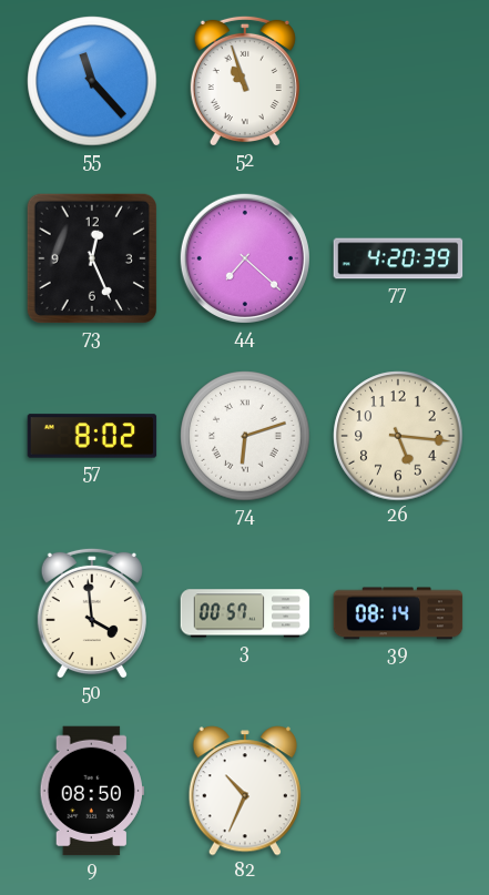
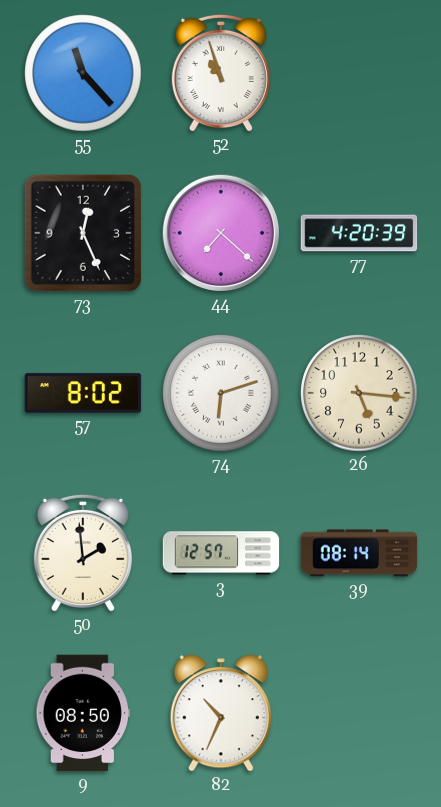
50: 3:59 -> 1:59 (83, 553)
3: 00:57 -> 12:57 (221, 553)
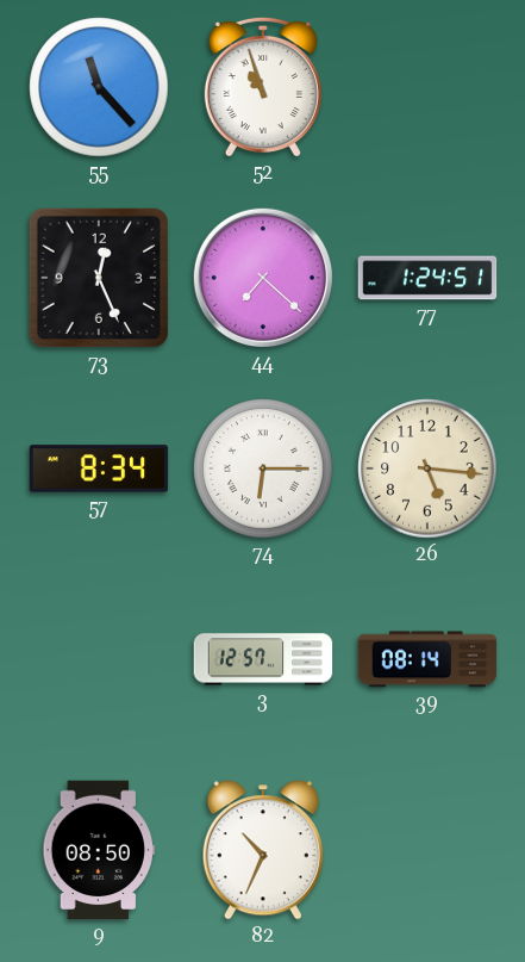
77: 4:20 -> 1:24 (427, 278)
57: 8:02 -> 8:34 (99, 468)
74: 6:12 -> 6:15 (263, 468)
50: 1:59 -> none (83, 553)
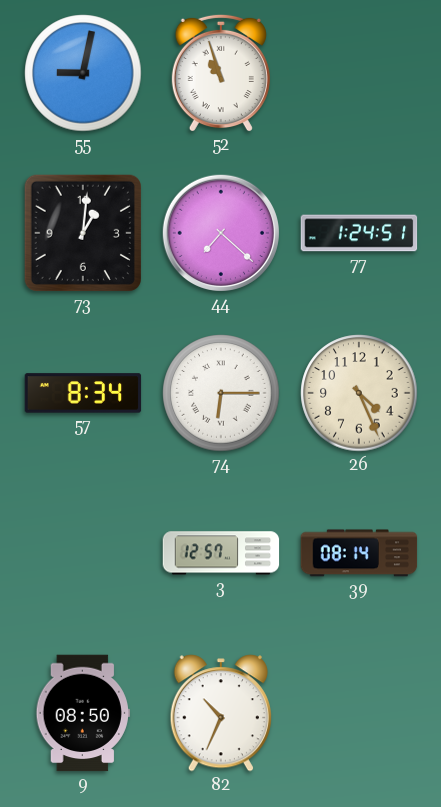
55: 11:23 -> 9:02 (83, 73)
73: 12:26 -> 1:01 (83, 233)
26: 5:16 -> 4:26 (359, 393)
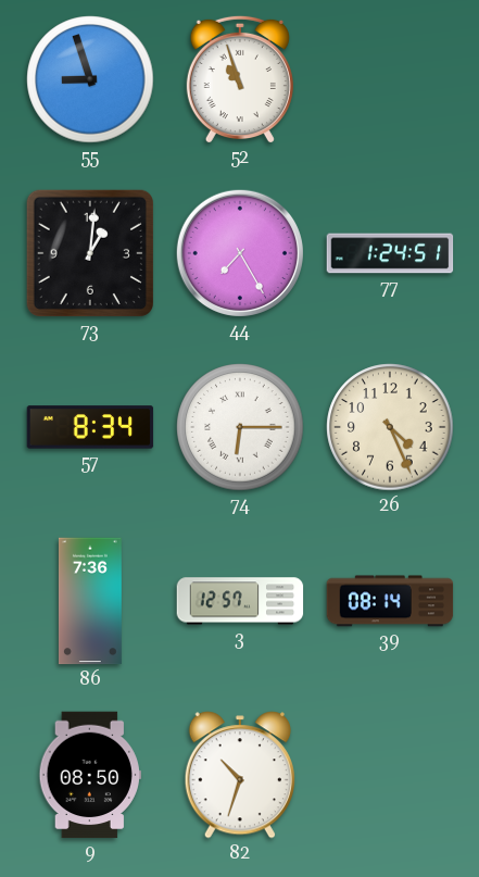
55: 9:02 -> 8:57 (90, 79)
44: 7:22 -> 7:25 (240, 253)
86: none -> 7:36 (90, 601)
82: 10:34 -> 10:33 (240, 775)
